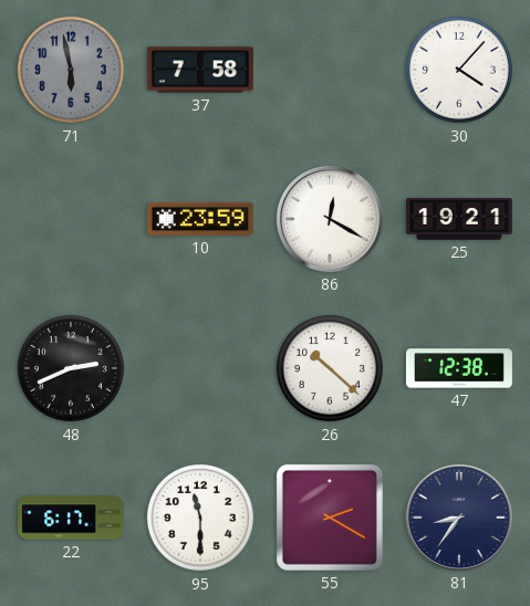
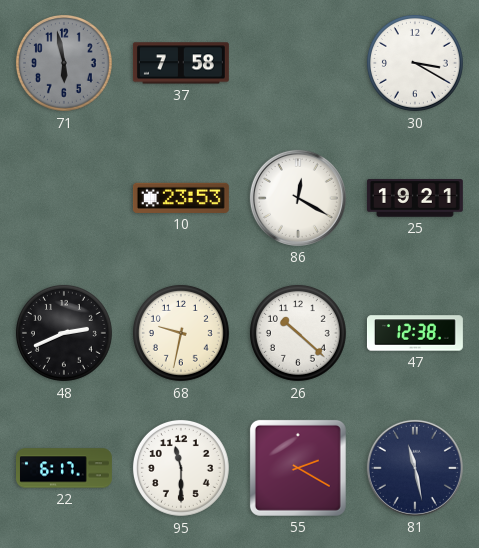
30: 4:07 -> 3:20 (415, 63)
10: 23:59 -> 23:53 (181, 198)
68: none -> 9:32 (181, 333)
81: 8:36 -> 11:28 (415, 468)
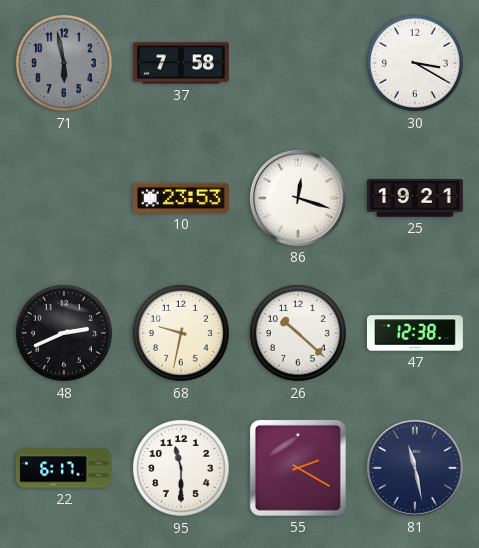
86: 12:20 -> 12:18 (298, 198)
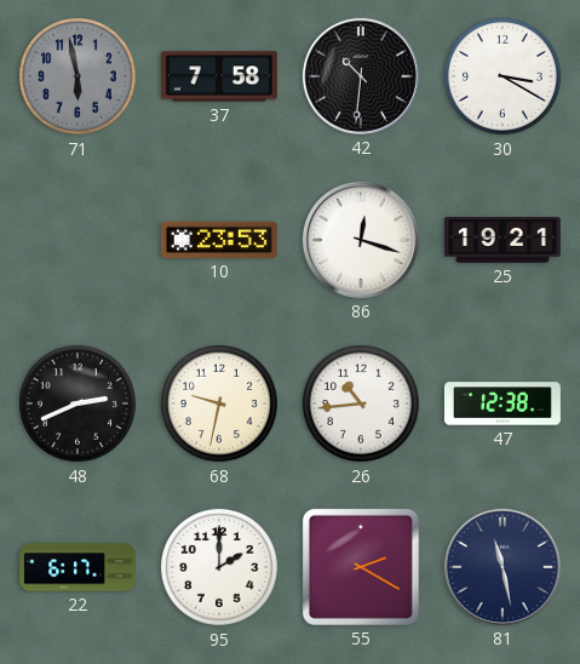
42: none -> 10:31 (361, 76)
26: 10:22 -> 10:44 (361, 403)
95: 11:30 -> 2:00 (219, 567)
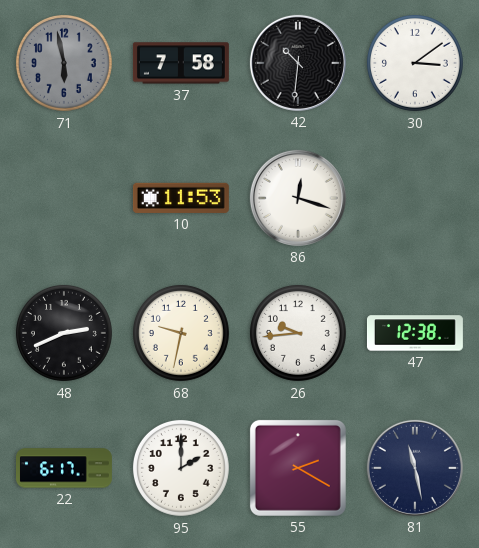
30: 3:20 -> 3:09 (415, 63)
10: 23:53 -> 11:53 (181, 198)
25: 19:21 -> none (503, 240)
26: 10:44 -> 9:44 (298, 333)
